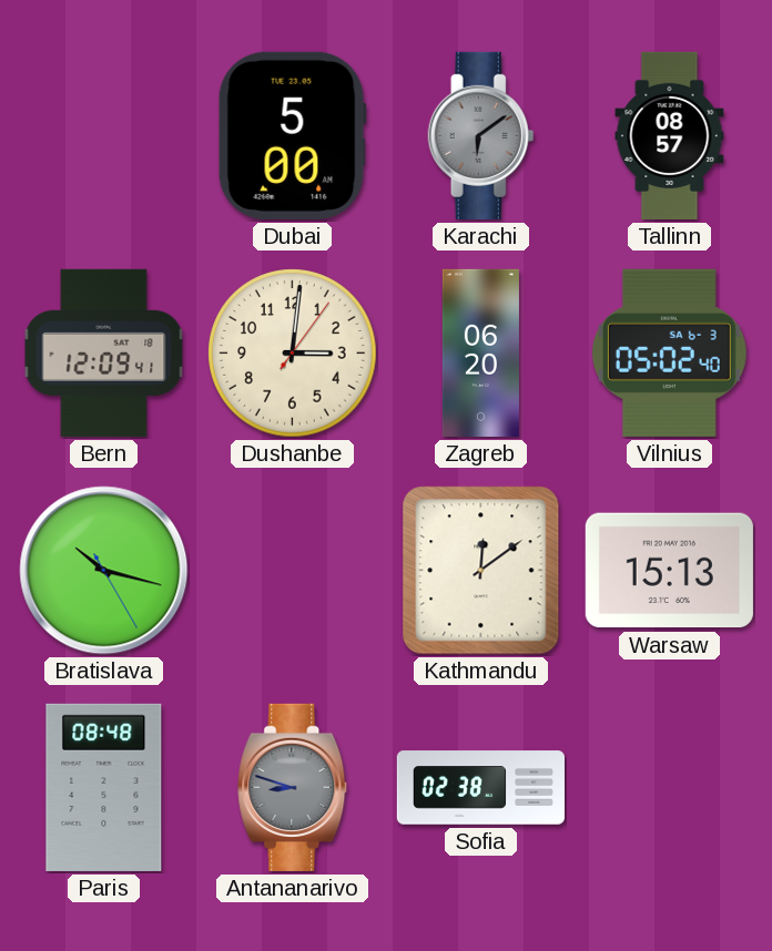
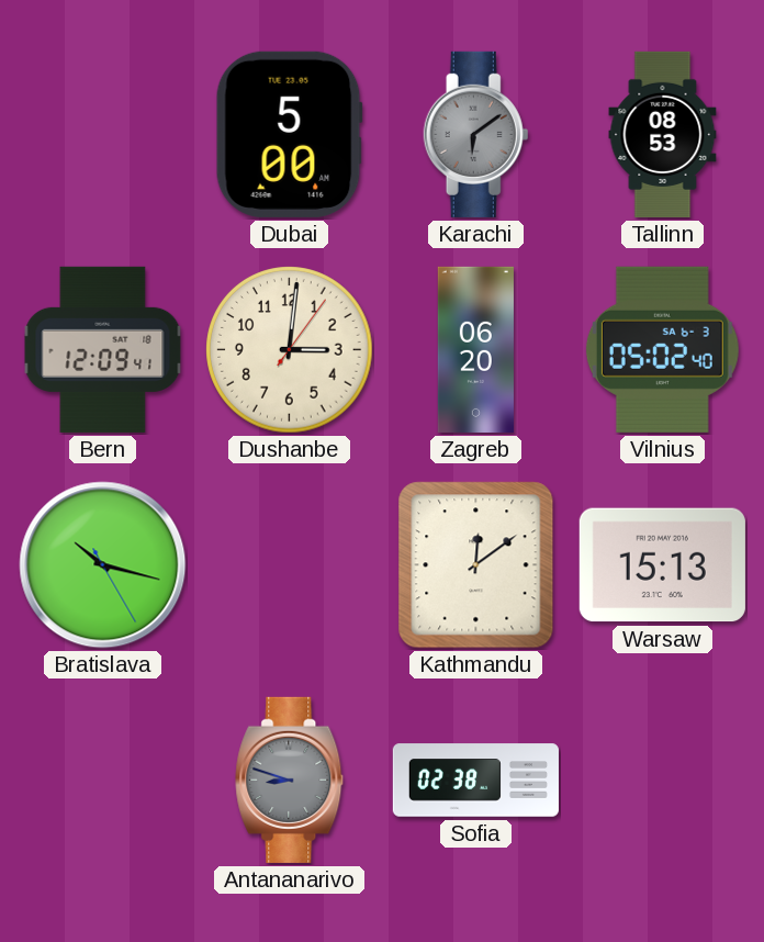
Tallinn: 08:57 -> 08:53 (663, 134)
Paris: 08:48 -> none (104, 787)
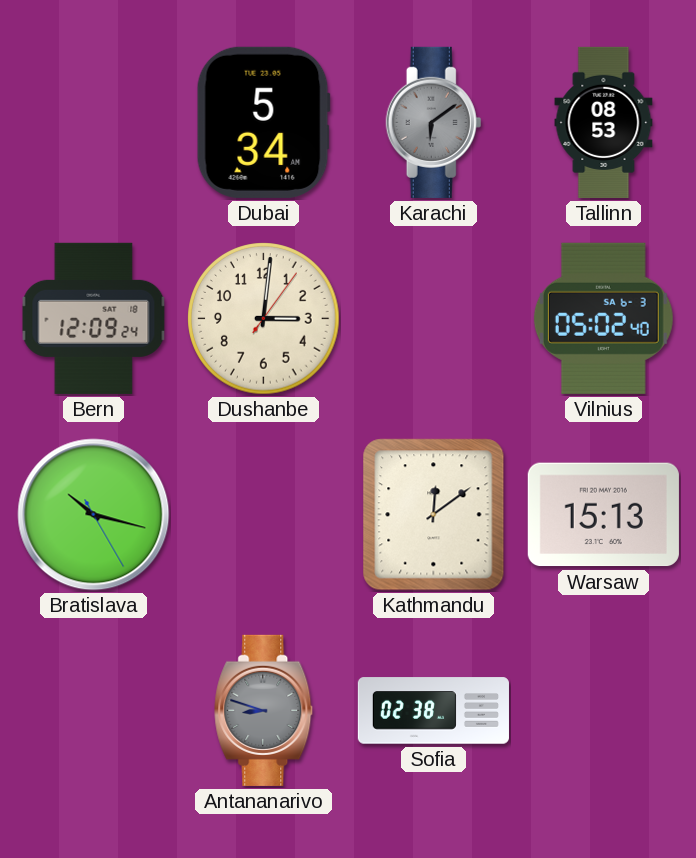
Dubai: 5:00 -> 5:34 (263, 122)
Bern: 12:09:41 -> 12:09:24 (94, 318)
Zagreb: 06:20 -> none (475, 349)
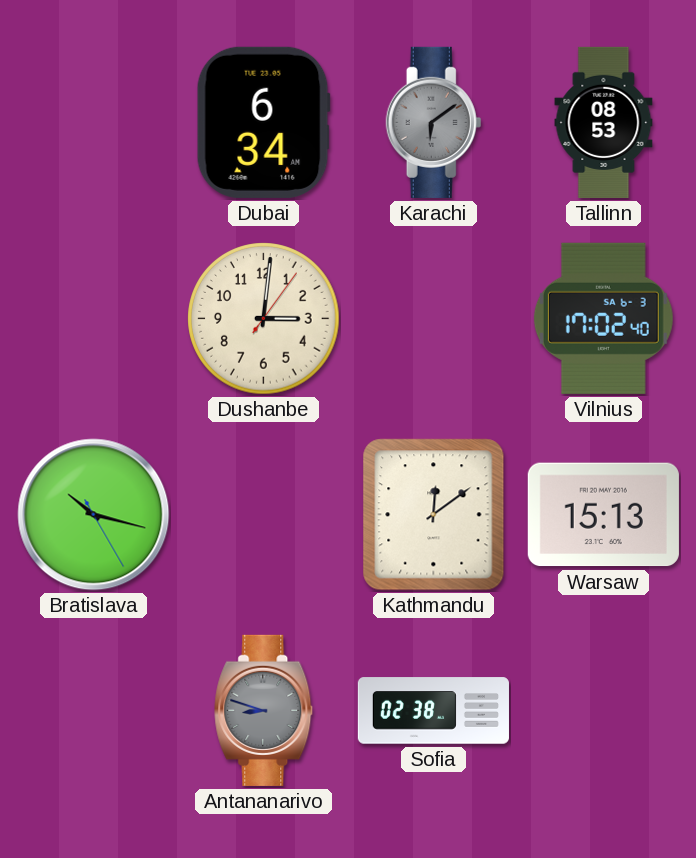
Dubai: 5:34 -> 6:34 (263, 122)
Bern: 12:09 -> none (94, 318)
Vilnius: 05:02 -> 17:02 (603, 318)
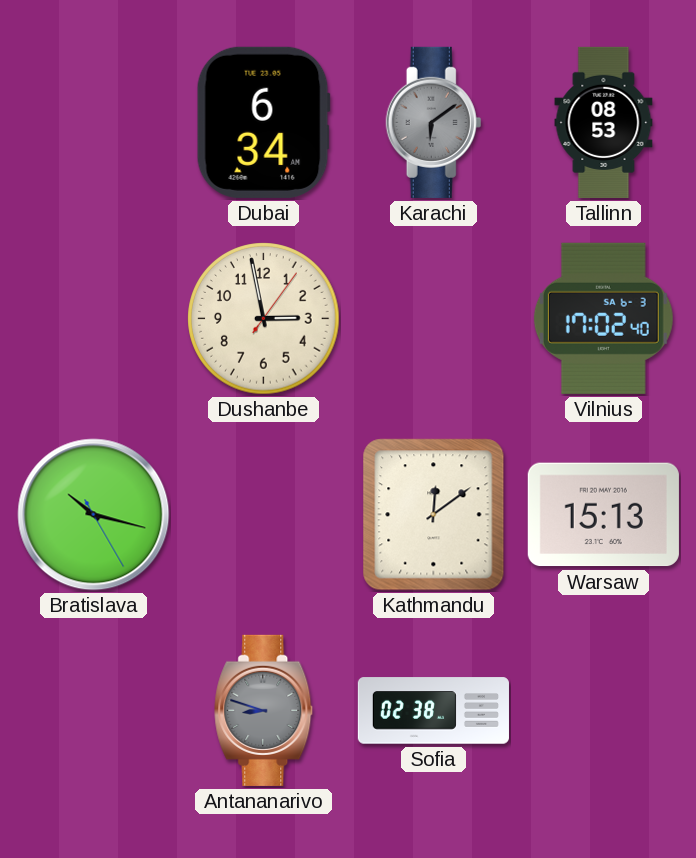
Dushanbe: 3:01 -> 2:58 (264, 319)
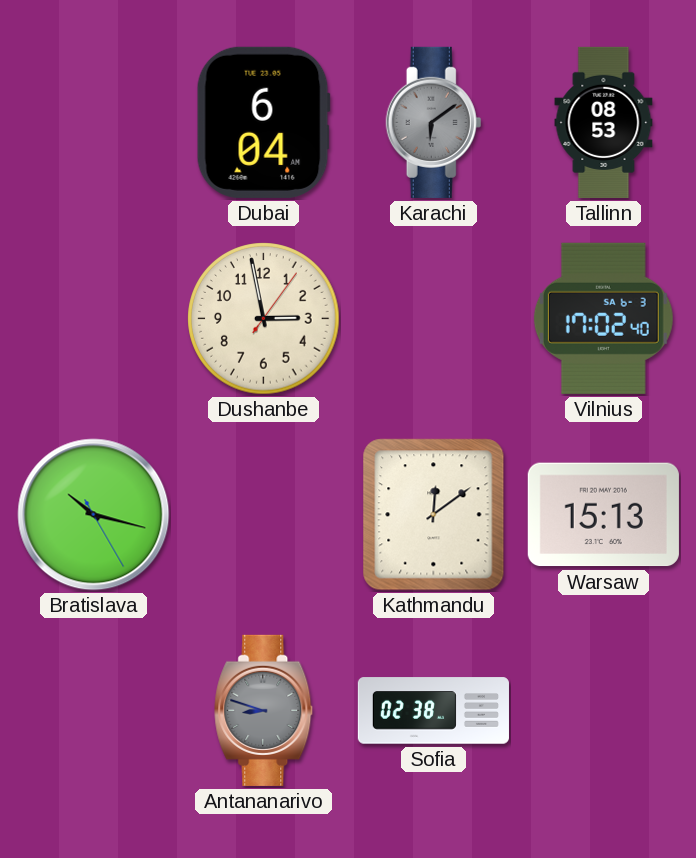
Dubai: 6:34 -> 6:04 (263, 122)
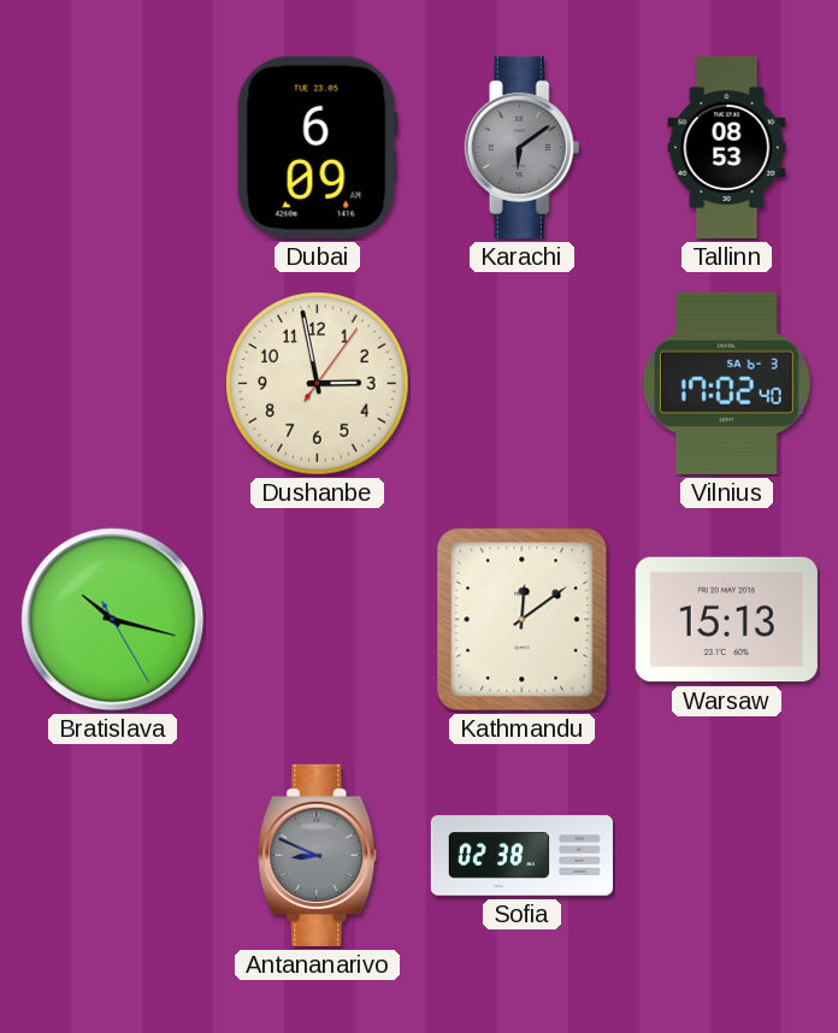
Dubai: 6:04 -> 6:09 (317, 147)
Antananarivo: 8:48 -> 8:49 (318, 855)
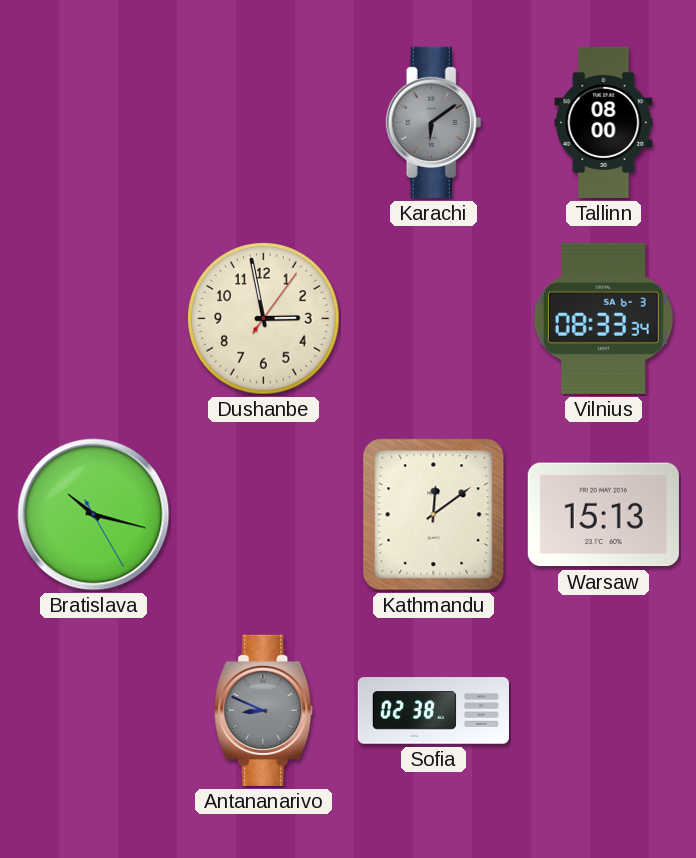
Dubai: 6:09 -> none (317, 147)
Tallinn: 08:53 -> 08:00 (604, 122)
Vilnius: 17:02 -> 08:33 (603, 318)
